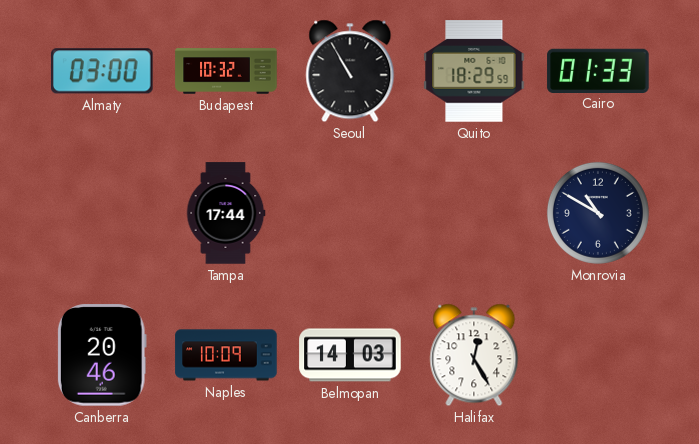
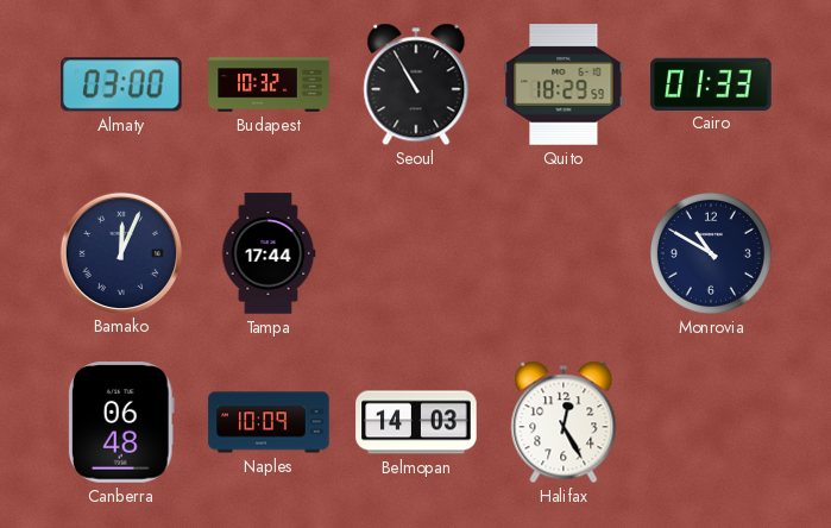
Bamako: none -> 12:04 (120, 252)
Canberra: 20:46 -> 06:48 (121, 422)
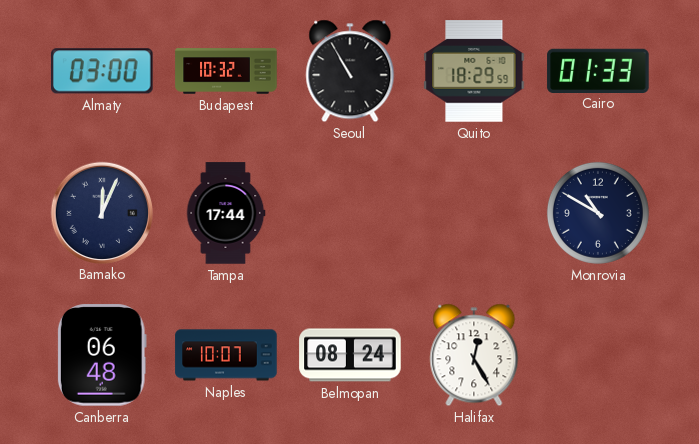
Naples: 10:09 -> 10:07 (226, 355)
Belmopan: 14:03 -> 08:24 (350, 355)
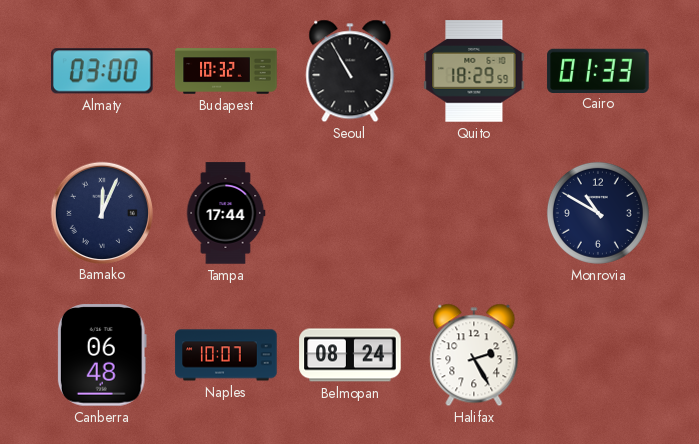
Halifax: 12:25 -> 2:25 (474, 355)
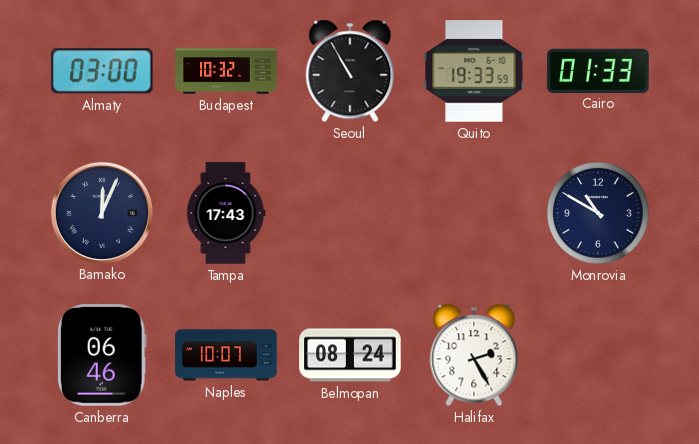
Quito: 18:29 -> 19:33 (474, 71)
Tampa: 17:44 -> 17:43 (226, 213)
Canberra: 06:48 -> 06:46 (102, 355)
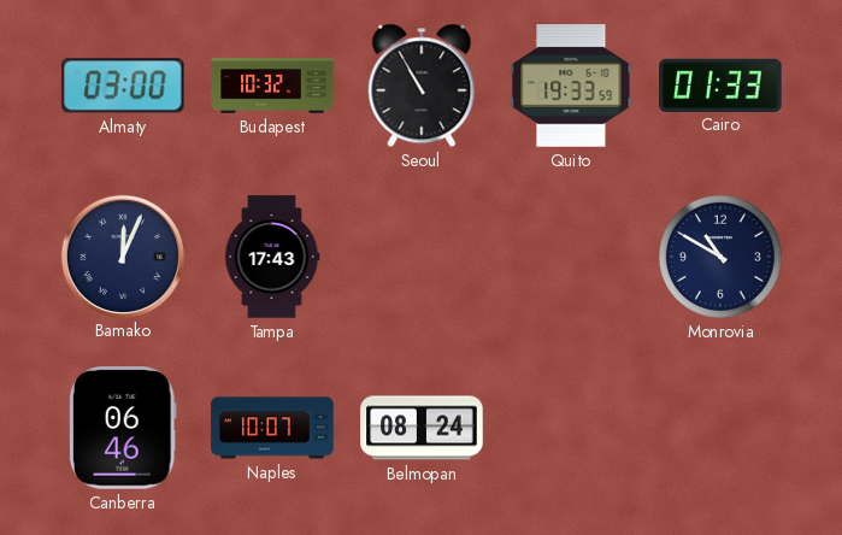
Halifax: 2:25 -> none (474, 355)
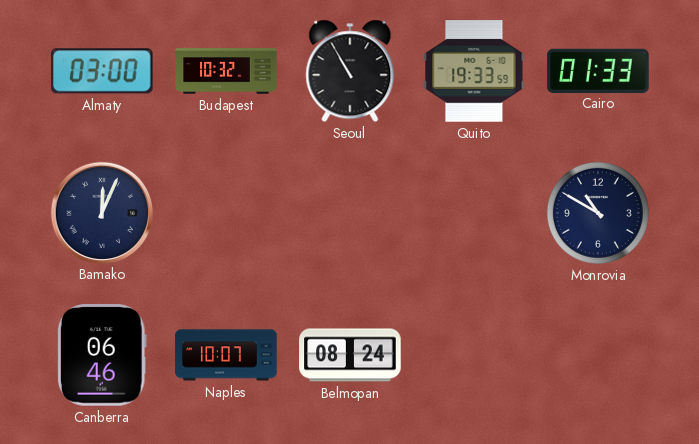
Tampa: 17:43 -> none (272, 257)
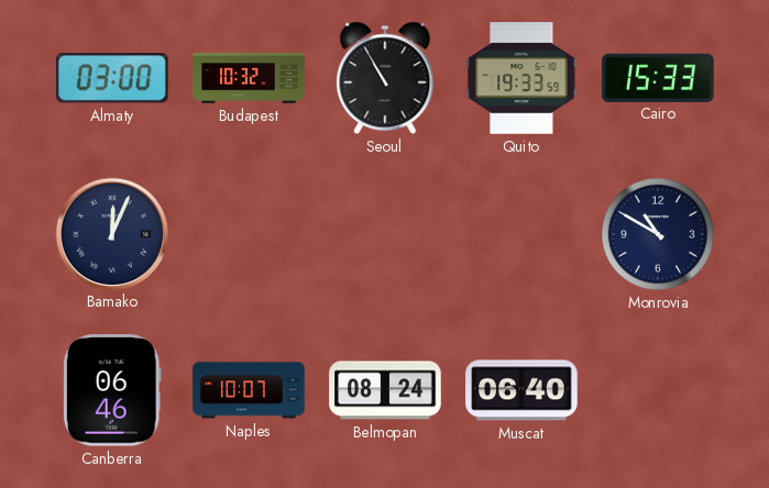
Cairo: 01:33 -> 15:33 (658, 77)
Muscat: none -> 06:40 (521, 390)
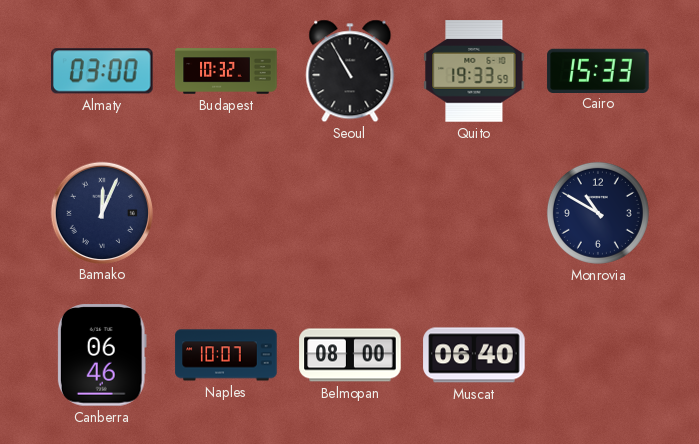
Belmopan: 08:24 -> 08:00 (350, 355)
